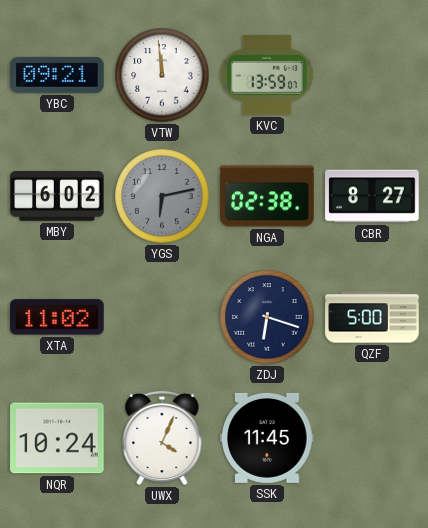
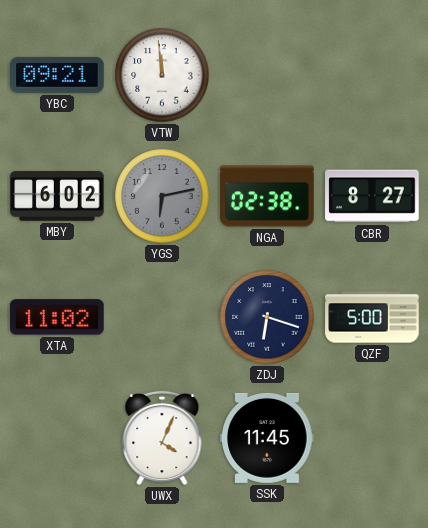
KVC: 13:59 -> none (267, 75)
NQR: 10:24 -> none (57, 438)
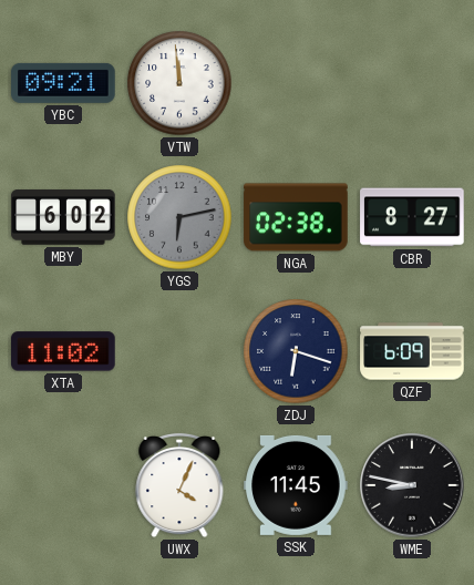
QZF: 5:00 -> 6:09 (412, 351)
WME: none -> 8:47 (412, 485)
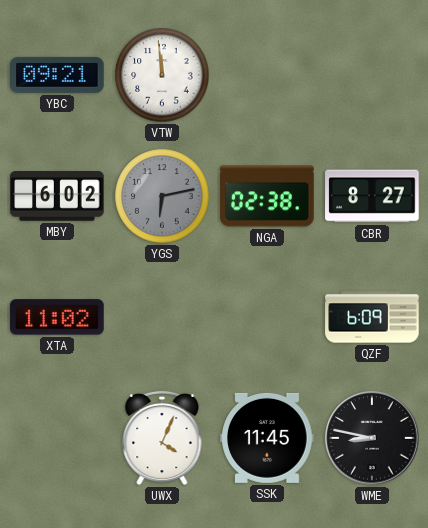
ZDJ: 6:18 -> none (296, 351)
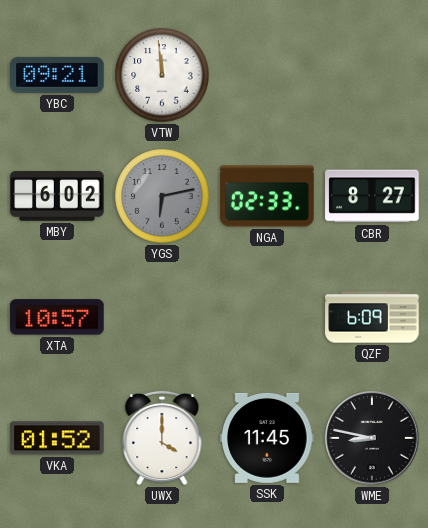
NGA: 02:38 -> 02:33 (267, 196)
XTA: 11:02 -> 10:57 (57, 317)
VKA: none -> 01:52 (57, 438)
UWX: 4:04 -> 4:00 (162, 438)
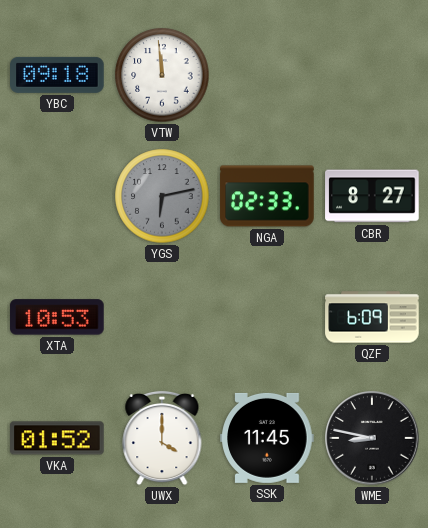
YBC: 09:21 -> 09:18 (57, 75)
MBY: 6:02 -> none (57, 196)
XTA: 10:57 -> 10:53 (57, 317)
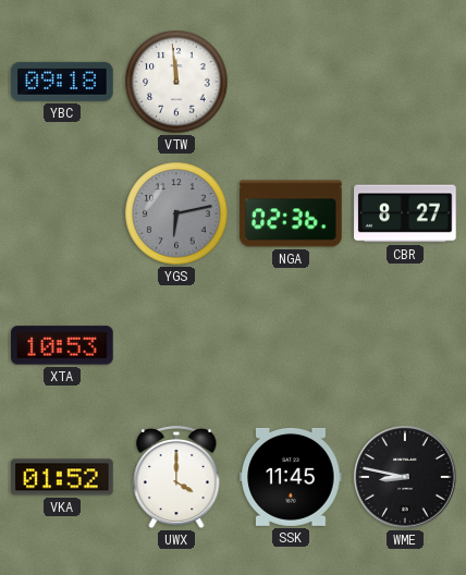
NGA: 02:33 -> 02:36 (291, 213)
QZF: 6:09 -> none (372, 317)
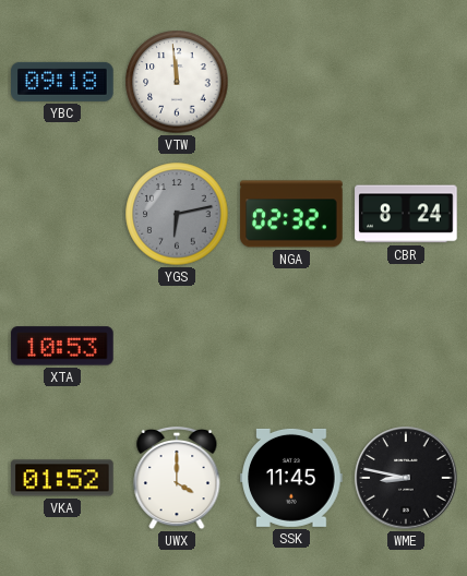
NGA: 02:36 -> 02:32 (291, 214)
CBR: 8:27 -> 8:24 (406, 214)
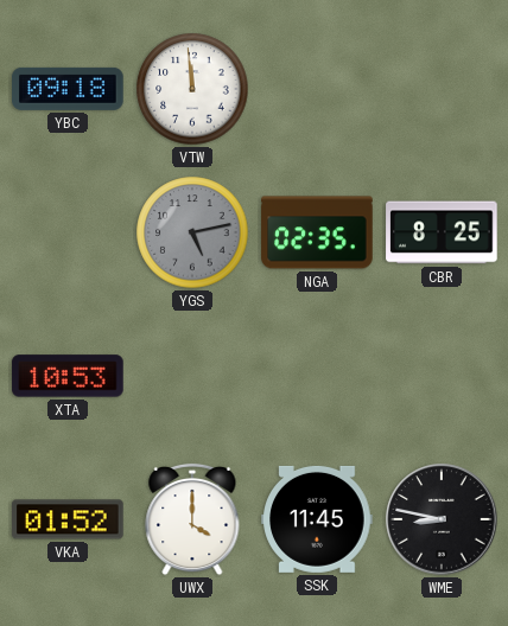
YGS: 6:13 -> 5:13 (192, 232)
NGA: 02:32 -> 02:35 (317, 232)
CBR: 8:24 -> 8:25 (442, 232)
